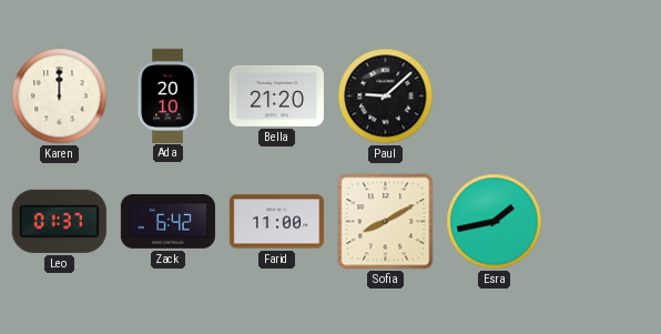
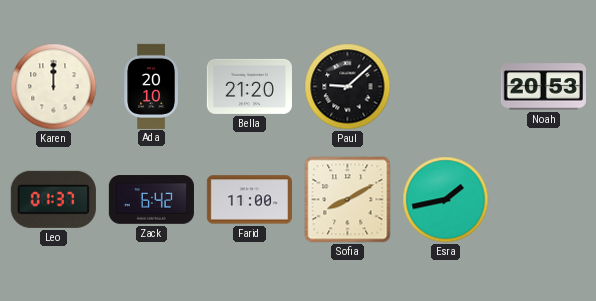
Noah: none -> 20:53 (543, 87)
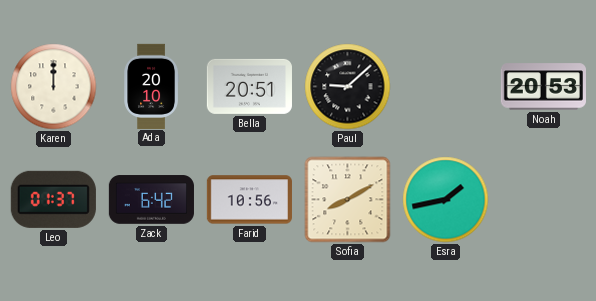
Bella: 21:20 -> 20:51 (249, 86)
Farid: 11:00 -> 10:56 (249, 200)
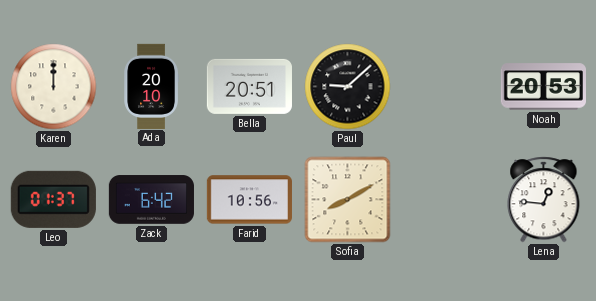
Esra: 1:43 -> none (446, 200)
Lena: none -> 12:46 (544, 200)
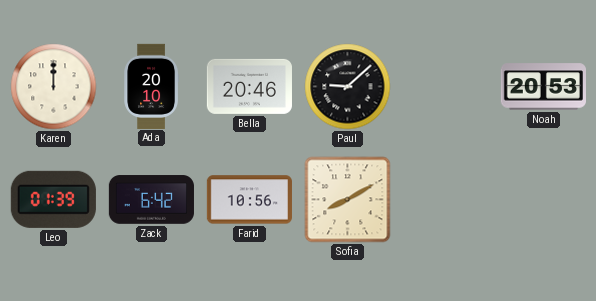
Bella: 20:51 -> 20:46 (249, 86)
Leo: 01:37 -> 01:39 (53, 199)
Lena: 12:46 -> none (544, 200)
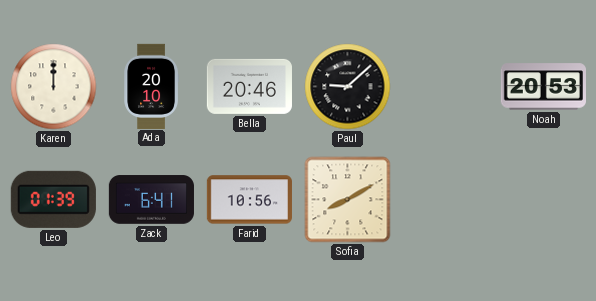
Zack: 6:42 -> 6:41 (151, 200)
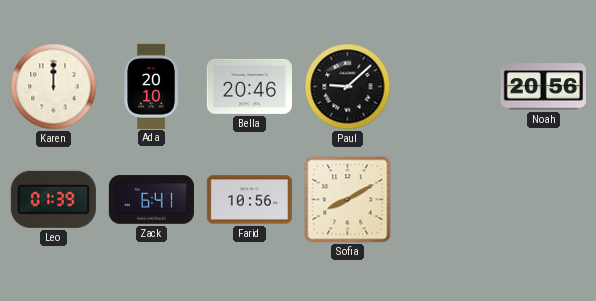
Noah: 20:53 -> 20:56 (543, 87)
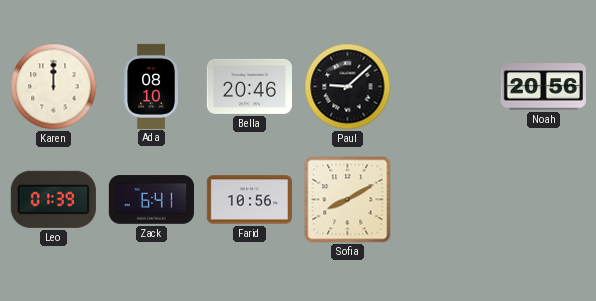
Ada: 20:10 -> 08:10 (151, 86)
